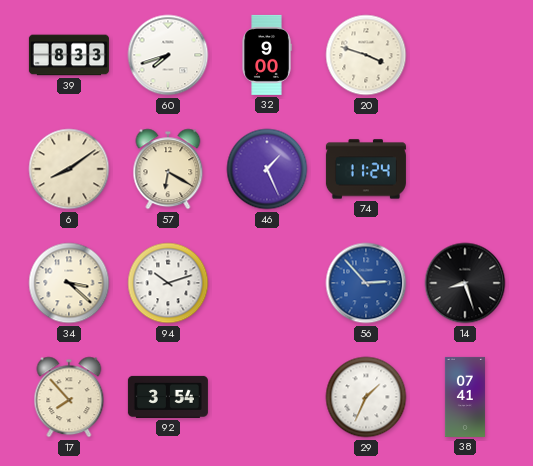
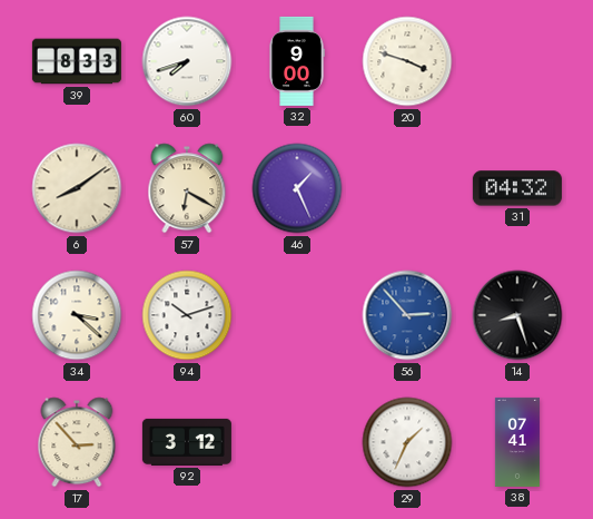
74: 11:24 -> none (366, 169)
31: none -> 04:32 (517, 188)
17: 7:53 -> 2:53 (77, 442)
92: 3:54 -> 3:12 (187, 442)
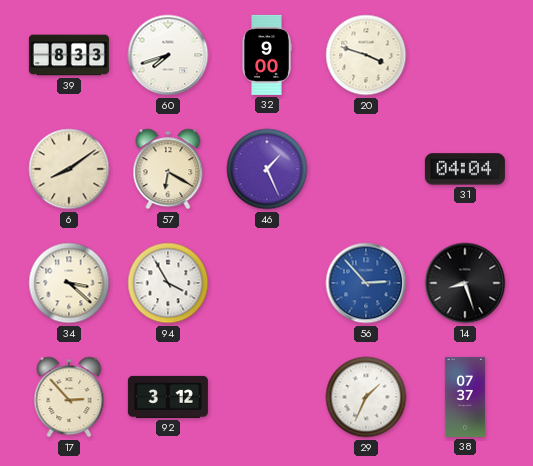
31: 04:32 -> 04:04 (465, 169)
94: 10:12 -> 3:55 (168, 283)
38: 07:41 -> 07:37 (465, 397)
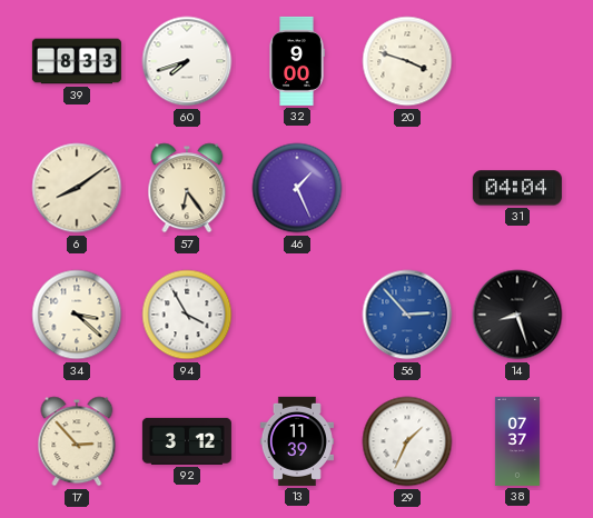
57: 6:20 -> 6:24 (187, 188)
13: none -> 11:39 (297, 441)
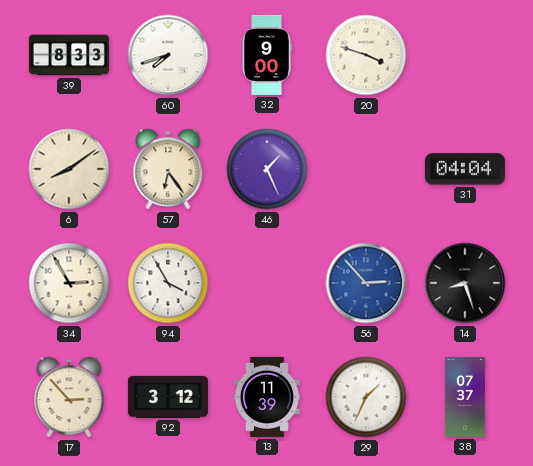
34: 3:22 -> 2:55 (69, 283)
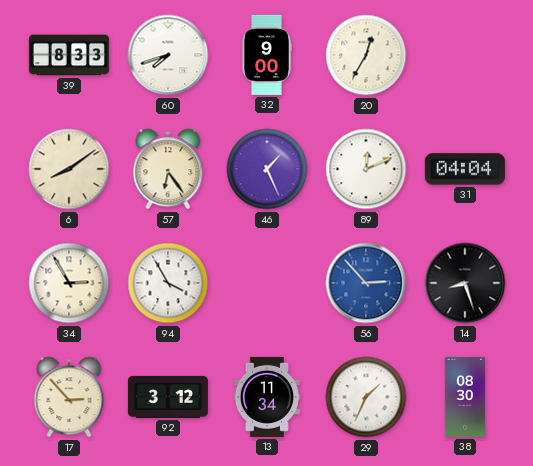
20: 3:48 -> 12:35 (366, 55)
89: none -> 12:11 (366, 169)
13: 11:39 -> 11:34 (267, 397)
38: 07:37 -> 08:30 (465, 397)
